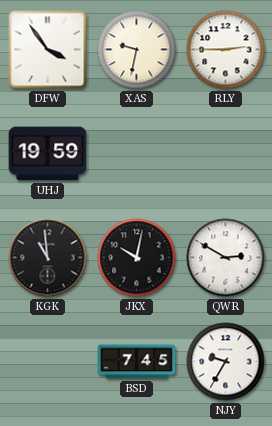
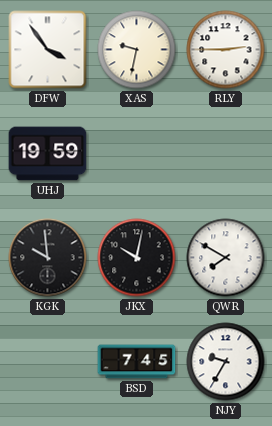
KGK: 10:59 -> 9:59 (48, 258)
QWR: 2:50 -> 7:50 (226, 258)
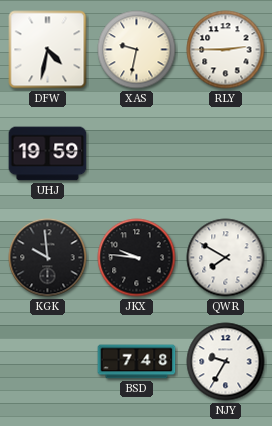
DFW: 3:54 -> 4:32 (48, 50)
JKX: 10:02 -> 9:46 (137, 258)
BSD: 7:45 -> 7:48 (137, 362)
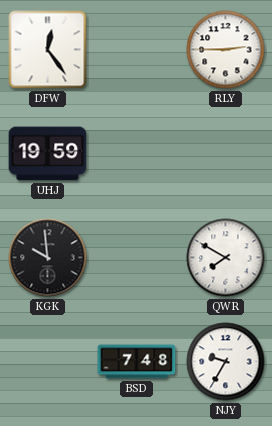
DFW: 4:32 -> 12:24 (48, 50)
XAS: 9:32 -> none (137, 50)
JKX: 9:46 -> none (137, 258)
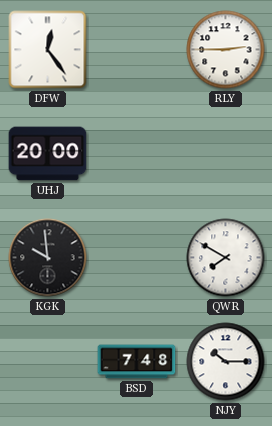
UHJ: 19:59 -> 20:00 (48, 154)
NJY: 9:35 -> 10:15 (226, 362)
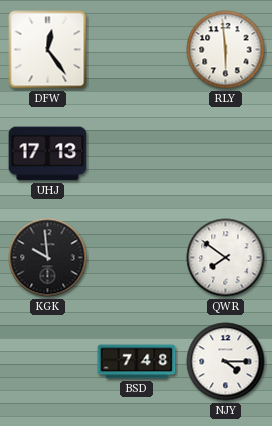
RLY: 2:45 -> 5:59 (226, 50)
UHJ: 20:00 -> 17:13 (48, 154)
QWR: 7:50 -> 7:51 (226, 258)
NJY: 10:15 -> 4:15 (226, 362)
